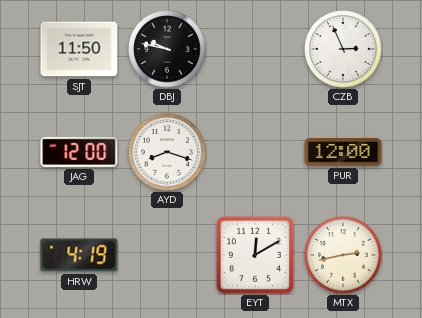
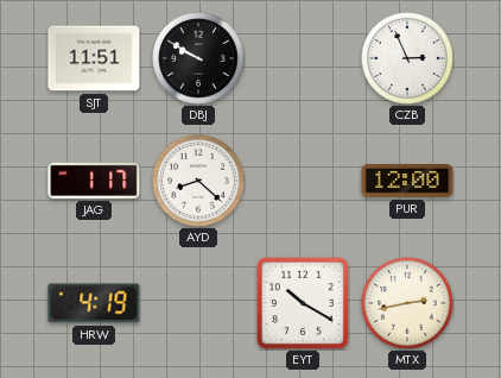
SJT: 11:50 -> 11:51 (94, 58)
DBJ: 9:47 -> 9:50 (198, 58)
JAG: 12:00 -> 1:17 (94, 181)
AYD: 8:18 -> 8:22 (198, 181)
EYT: 12:10 -> 10:20 (303, 303)
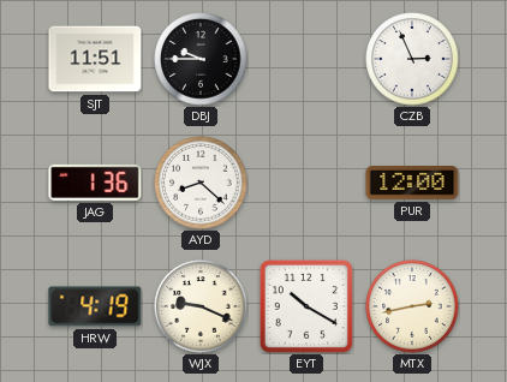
DBJ: 9:50 -> 9:45 (201, 59)
JAG: 1:17 -> 1:36 (95, 183)
WJX: none -> 9:19 (201, 306)
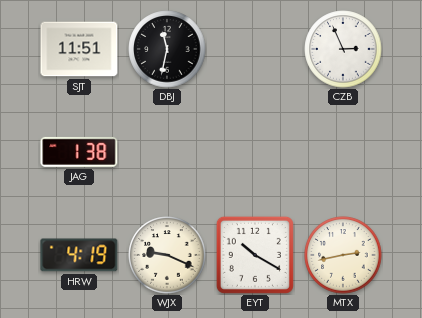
DBJ: 9:45 -> 11:32 (167, 49)
JAG: 1:36 -> 1:38 (79, 152)
AYD: 8:22 -> none (201, 183)
PUR: 12:00 -> none (412, 183)
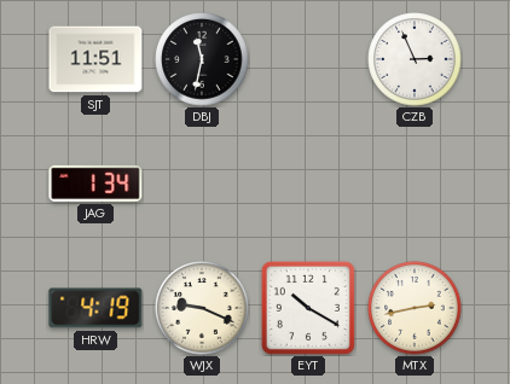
JAG: 1:38 -> 1:34 (95, 184)
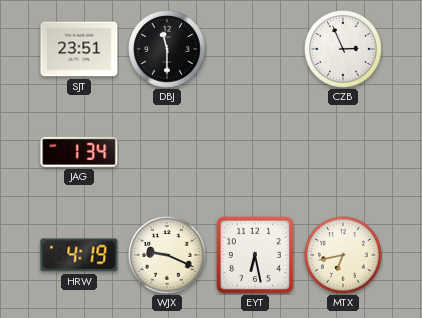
SJT: 11:51 -> 23:51 (79, 49)
DBJ: 11:32 -> 11:30 (167, 49)
EYT: 10:20 -> 6:28 (255, 255)
MTX: 2:43 -> 6:43 (343, 255)
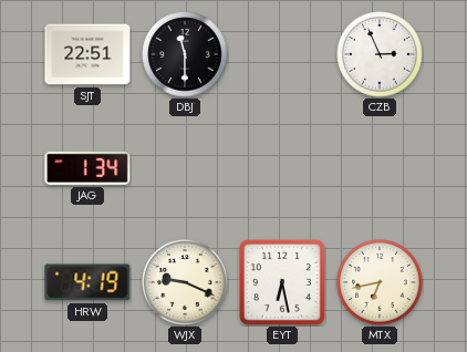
SJT: 23:51 -> 22:51 (87, 54)
